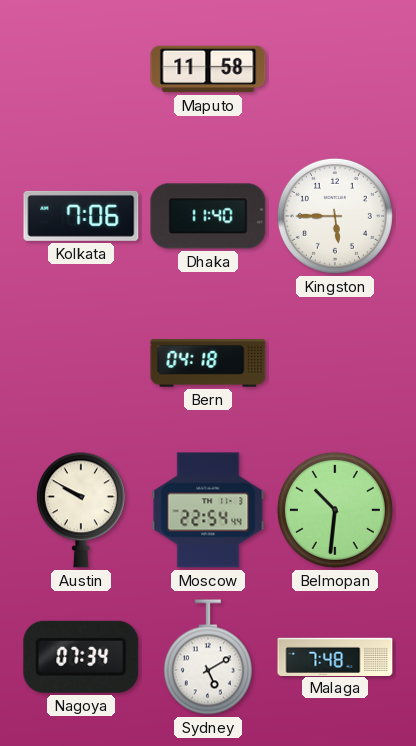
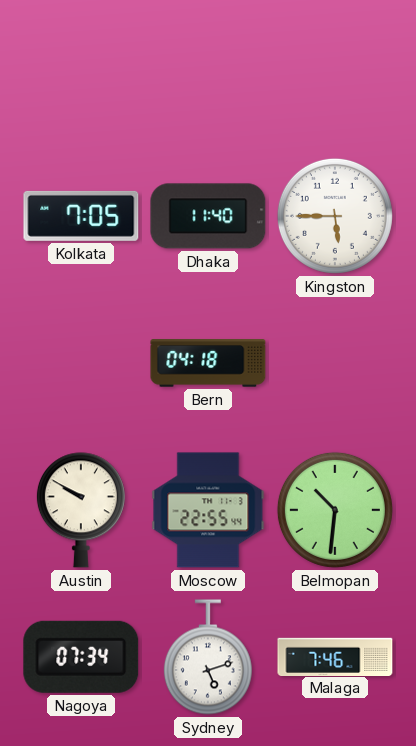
Maputo: 11:58 -> none (208, 69)
Kolkata: 7:06 -> 7:05 (81, 216)
Moscow: 22:54 -> 22:55 (208, 510)
Sydney: 5:10 -> 5:12 (208, 657)
Malaga: 7:48 -> 7:46 (335, 656)
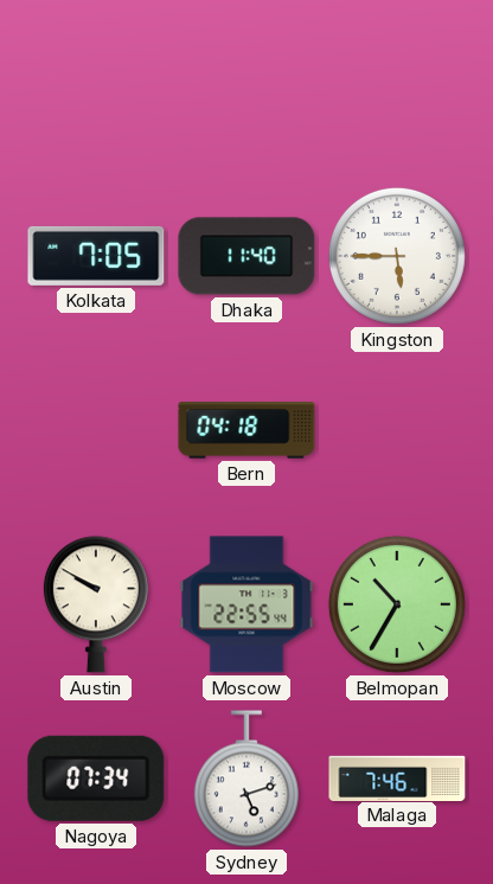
Belmopan: 10:31 -> 10:35 (397, 604)
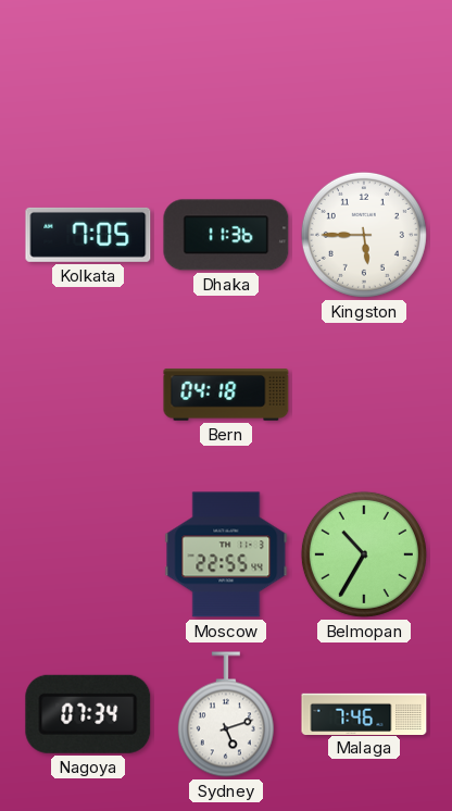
Dhaka: 11:40 -> 11:36 (226, 235)
Austin: 9:50 -> none (96, 604)
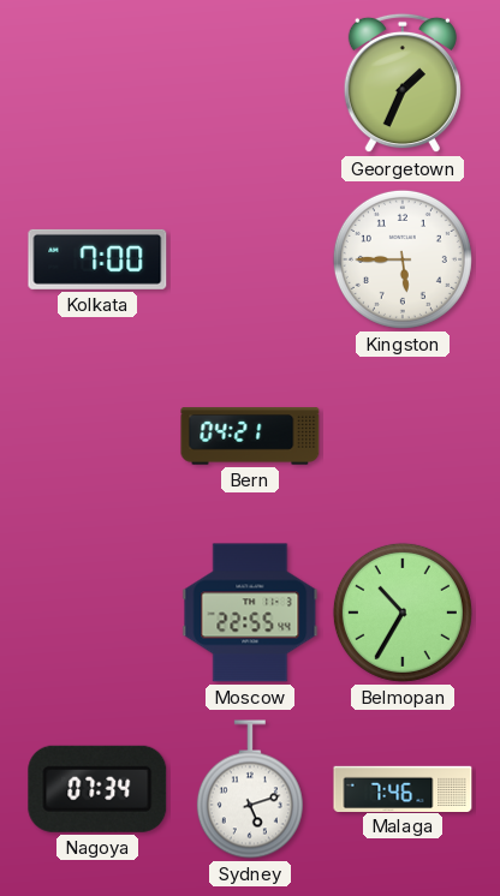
Georgetown: none -> 1:34 (403, 83)
Kolkata: 7:05 -> 7:00 (97, 259)
Dhaka: 11:36 -> none (226, 235)
Bern: 04:18 -> 04:21 (250, 436)
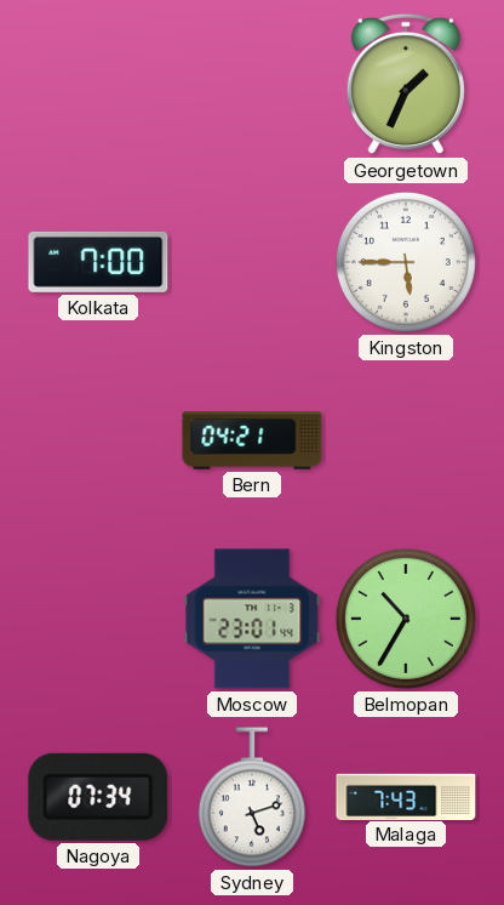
Moscow: 22:55 -> 23:01 (252, 619)
Malaga: 7:46 -> 7:43 (406, 796)
